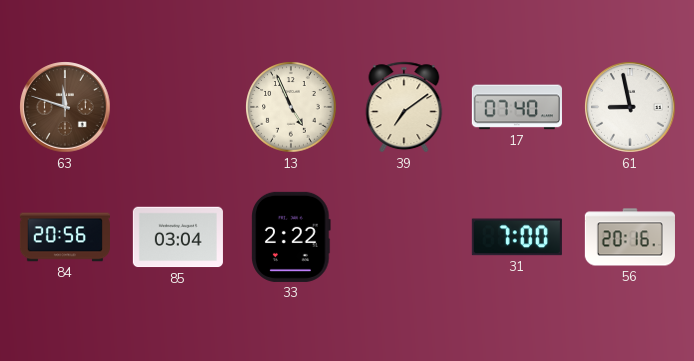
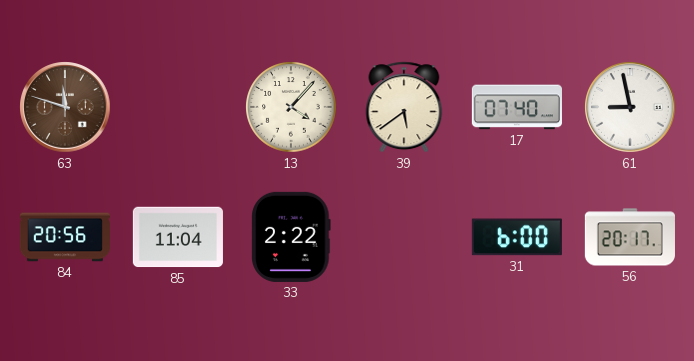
13: 4:56 -> 4:07 (291, 107)
39: 7:09 -> 5:39 (404, 107)
85: 03:04 -> 11:04 (178, 237)
31: 7:00 -> 6:00 (517, 237)
56: 20:16 -> 20:17 (630, 237)
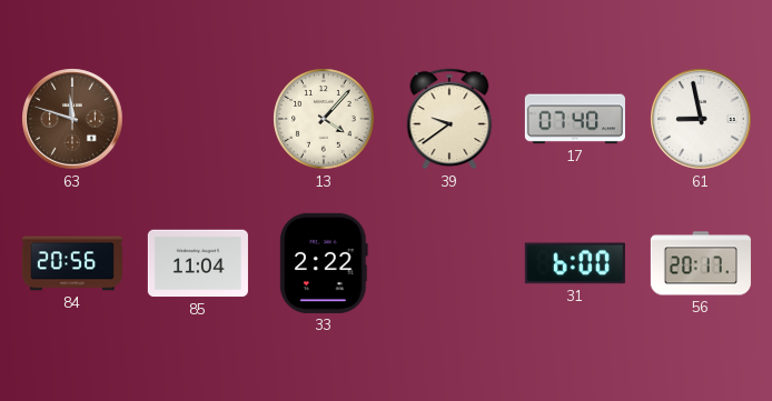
39: 5:39 -> 9:39 (449, 119)
